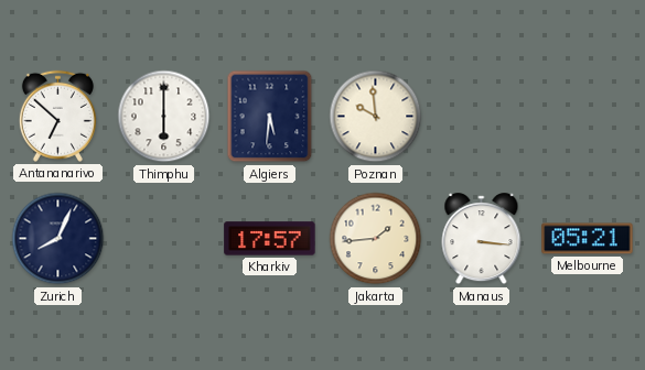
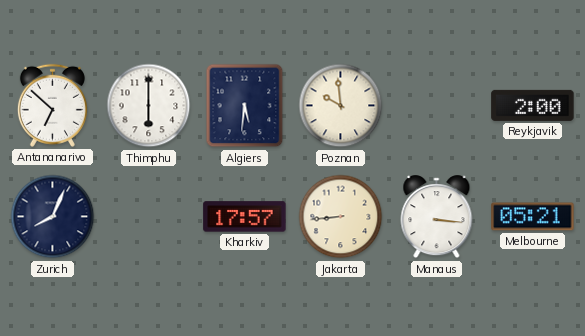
Reykjavik: none -> 2:00 (533, 105)
Jakarta: 1:44 -> 8:44 (341, 217)
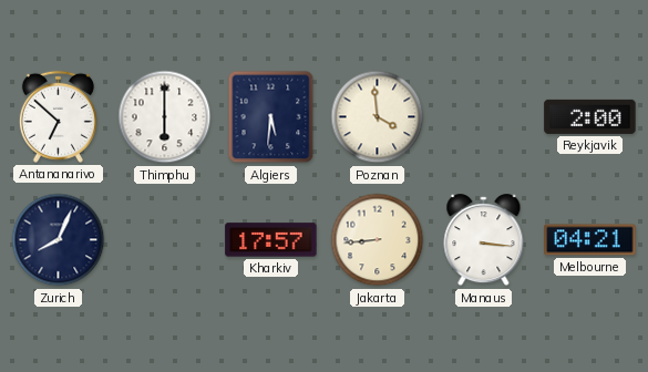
Poznan: 9:59 -> 3:59 (378, 117)
Melbourne: 05:21 -> 04:21 (590, 240)
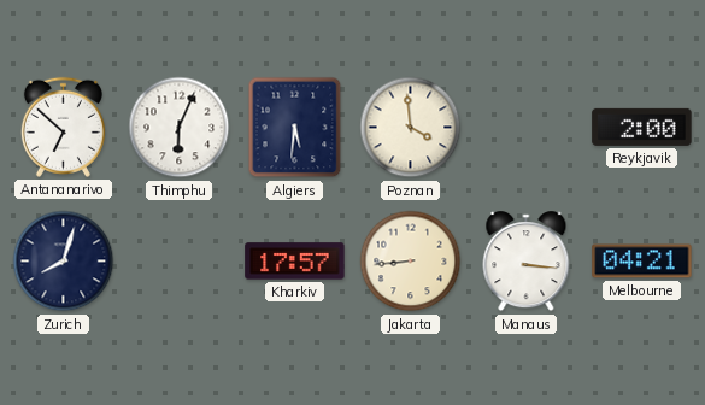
Thimphu: 6:00 -> 6:04 (180, 128)
Zurich: 8:04 -> 8:03 (64, 262)
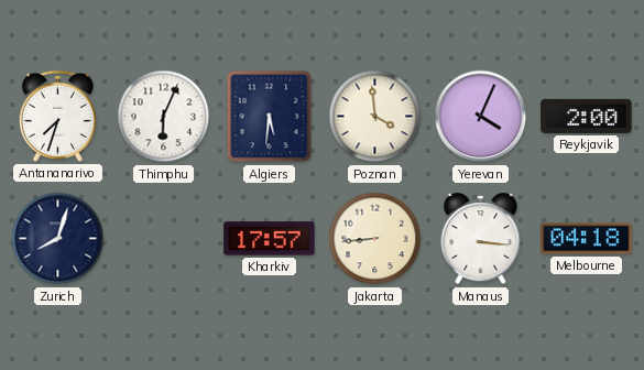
Antananarivo: 6:52 -> 7:33 (57, 116)
Yerevan: none -> 4:04 (481, 117)
Melbourne: 04:21 -> 04:18 (587, 239)
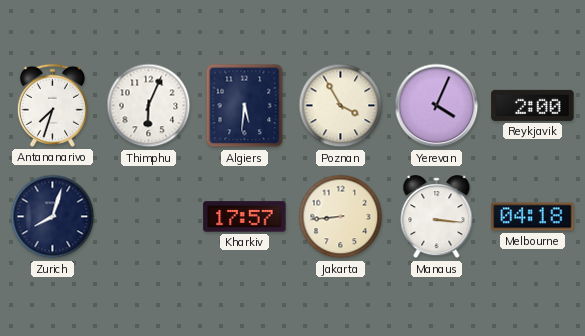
Poznan: 3:59 -> 3:55 (341, 106)
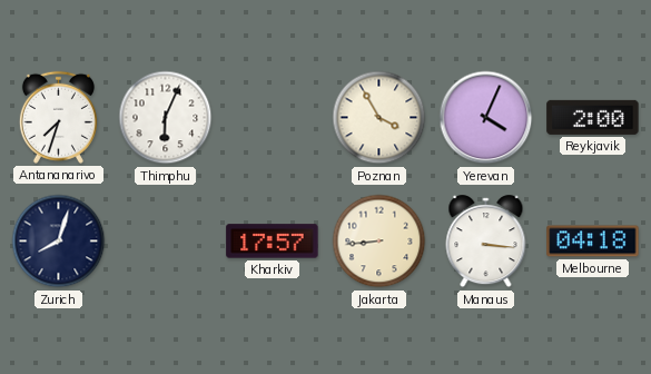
Algiers: 5:31 -> none (245, 106)
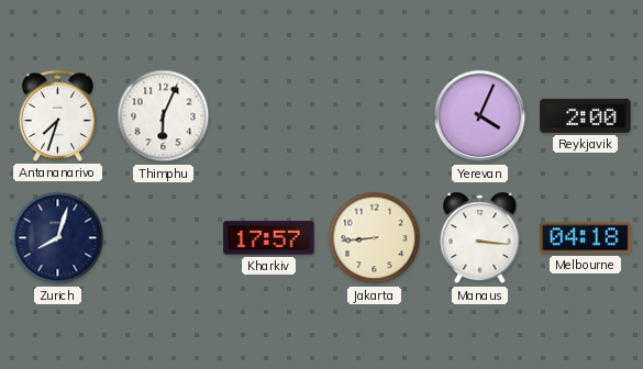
Poznan: 3:55 -> none (379, 118)
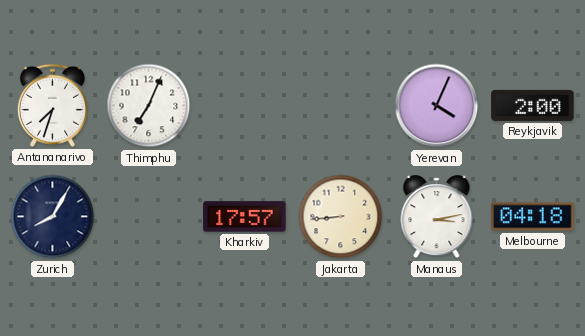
Thimphu: 6:04 -> 7:04 (149, 106)
Zurich: 8:03 -> 8:05 (53, 217)
Manaus: 3:16 -> 3:13 (437, 217)
